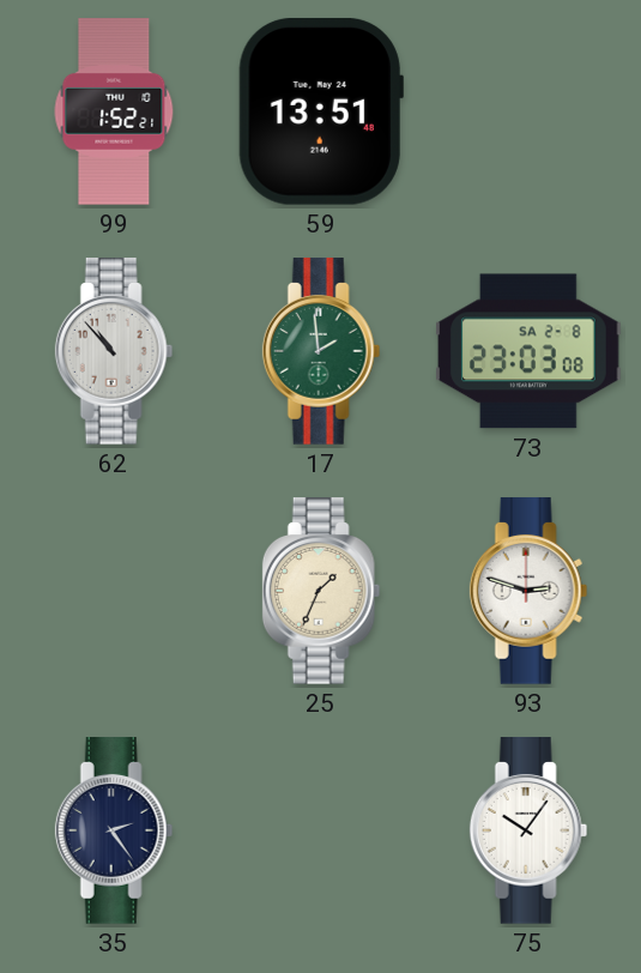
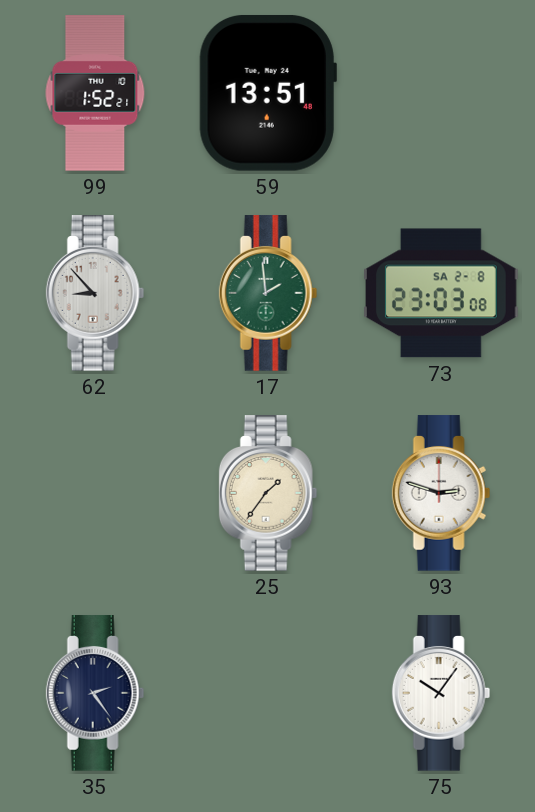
62: 10:53 -> 8:53 (95, 293)
25: 1:34 -> 1:36 (268, 493)
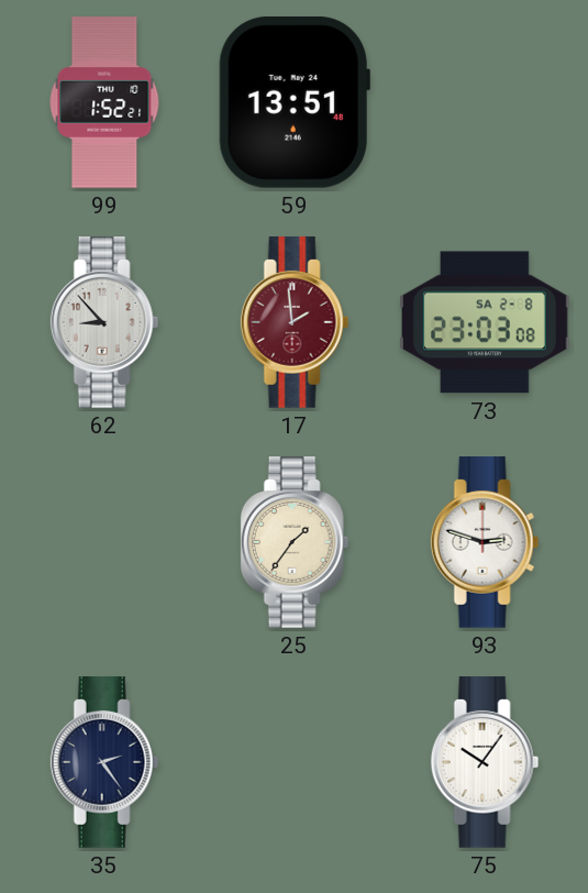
17 dial: green -> burgundy (295, 322)
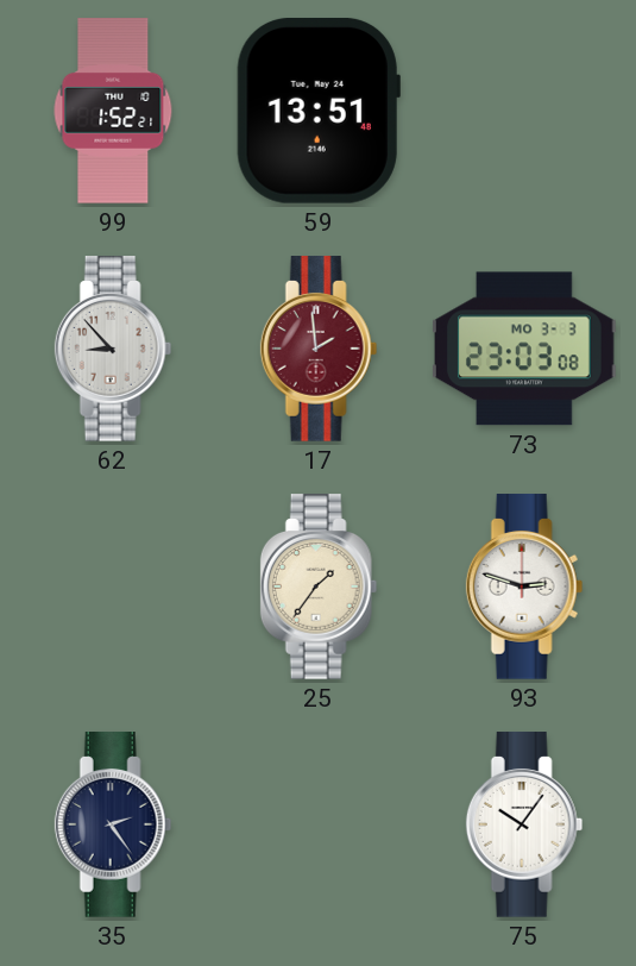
73 date: SA 2-8 -> MO 3-3 (524, 349)
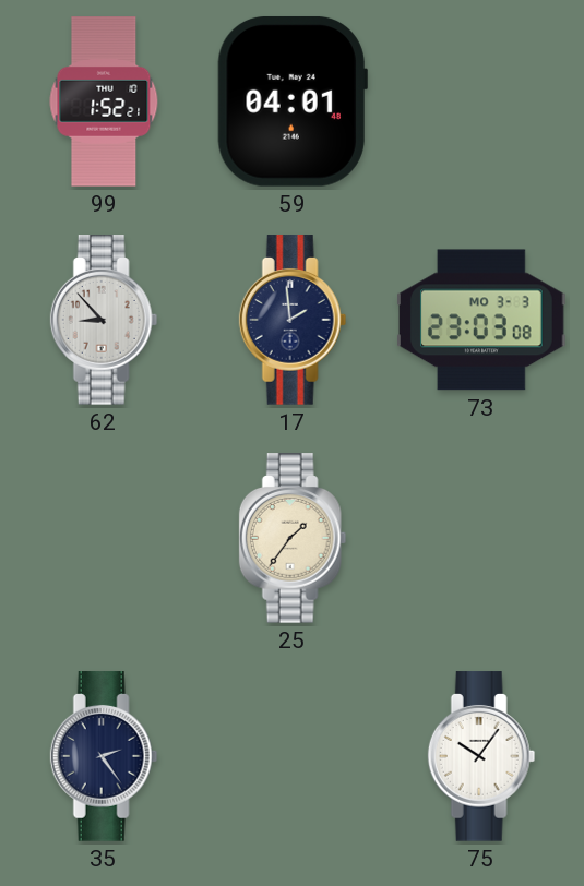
59: 13:51 -> 04:01 (293, 101)
17 dial: burgundy -> navy (293, 320)
93: 2:48 -> none (524, 586)
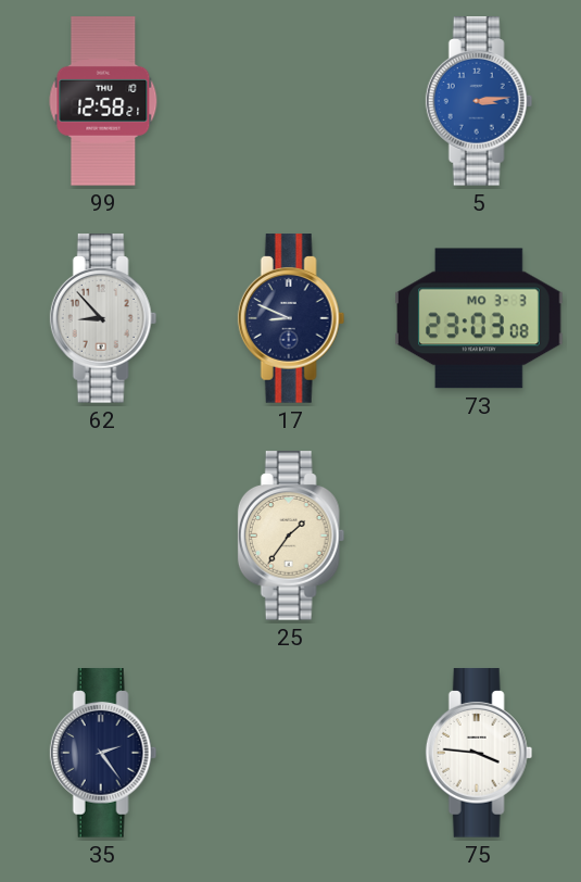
99: 1:52 -> 12:58 (103, 101)
59: 04:01 -> none (293, 101)
5: none -> 3:14 (479, 101)
17: 1:59 -> 8:49 (291, 318)
75: 10:06 -> 3:46 (479, 753)
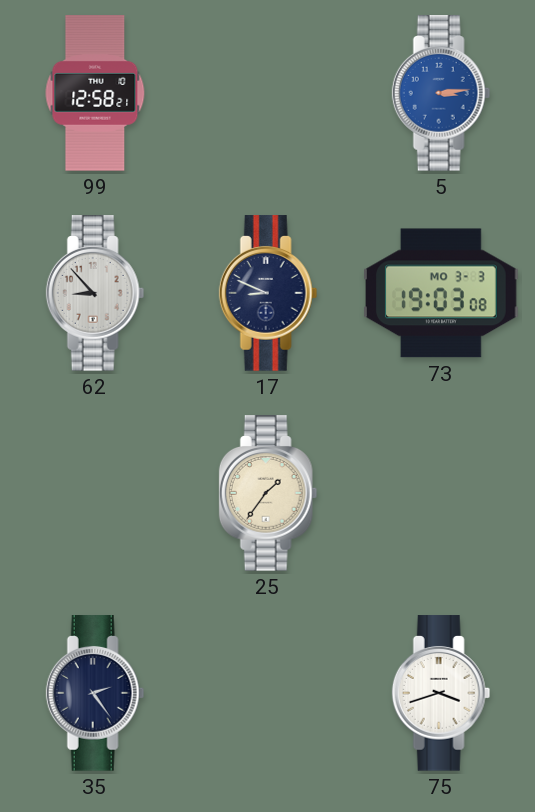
73: 23:03 -> 19:03 (441, 293)
75: 3:46 -> 3:42 (441, 693)
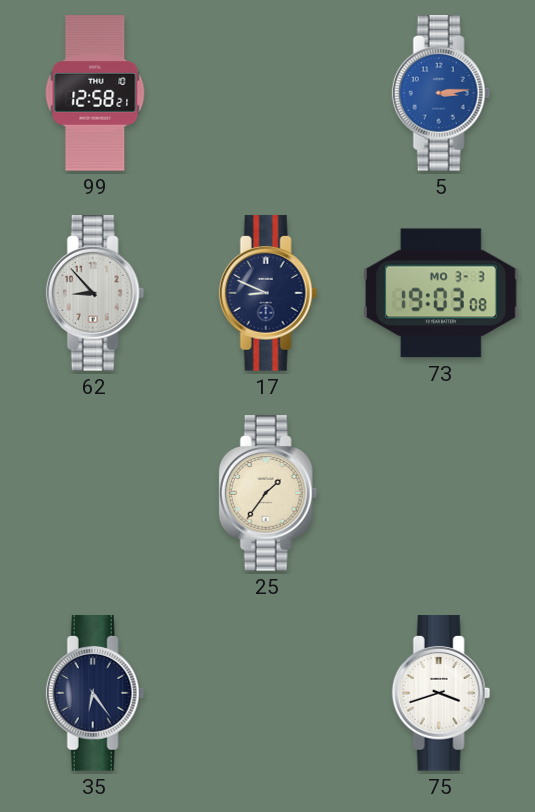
35: 2:24 -> 6:24 (95, 693)
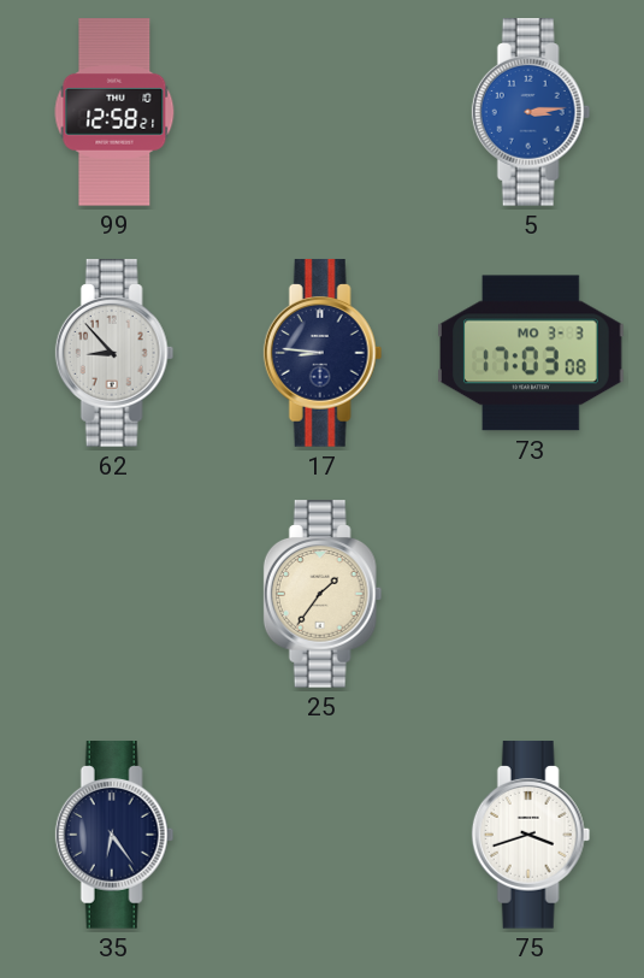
17: 8:49 -> 8:46 (323, 353)
73: 19:03 -> 17:03 (531, 353)
